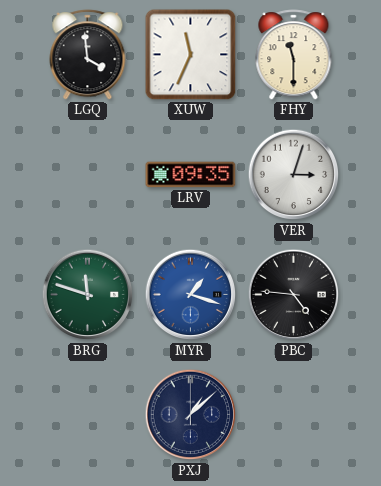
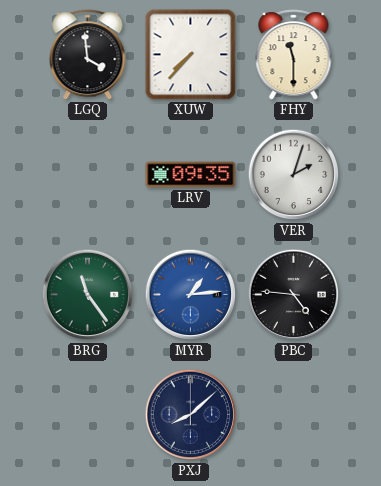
XUW: 11:34 -> 7:37 (191, 55)
VER: 3:03 -> 2:03 (294, 175)
BRG: 11:48 -> 11:24 (88, 295)
MYR: 1:18 -> 1:14 (191, 295)
PXJ: 1:08 -> 8:08 (191, 415)
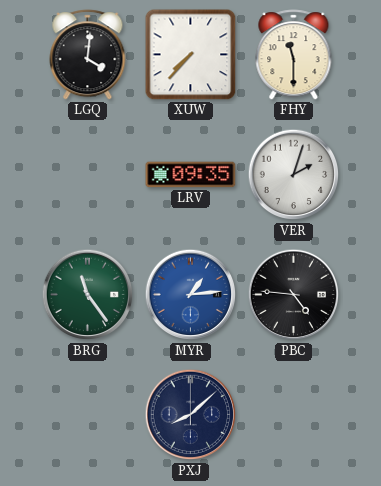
LGQ: 3:59 -> 4:01 (88, 55)
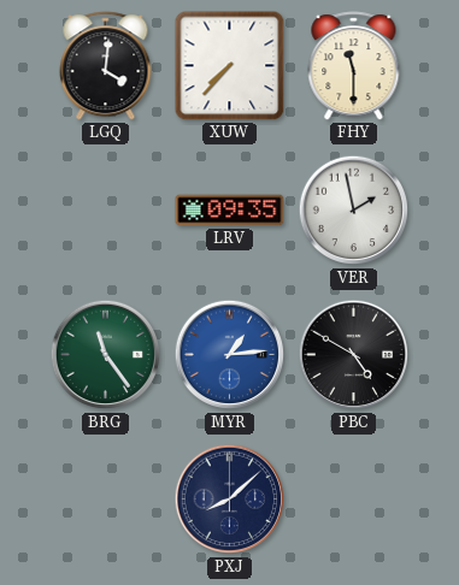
VER: 2:03 -> 1:58 (354, 211)
PBC: 4:46 -> 4:50 (354, 355)
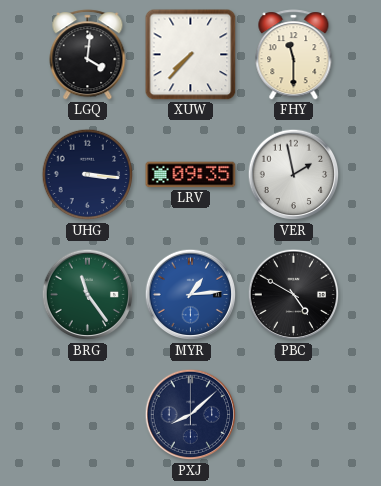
UHG: none -> 3:16 (88, 175)
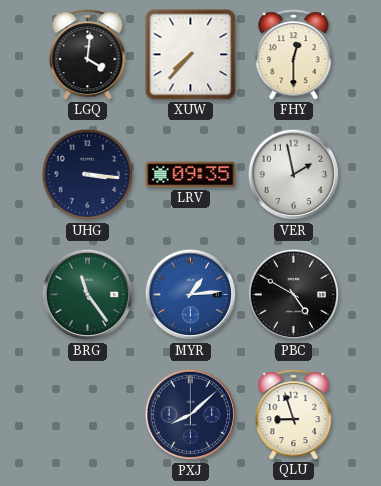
FHY: 11:30 -> 12:30 (294, 55)
QLU: none -> 8:57 (294, 415)
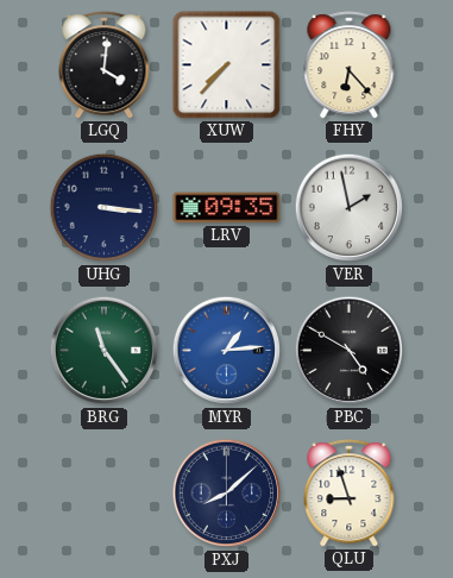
FHY: 12:30 -> 6:23 (350, 65)
